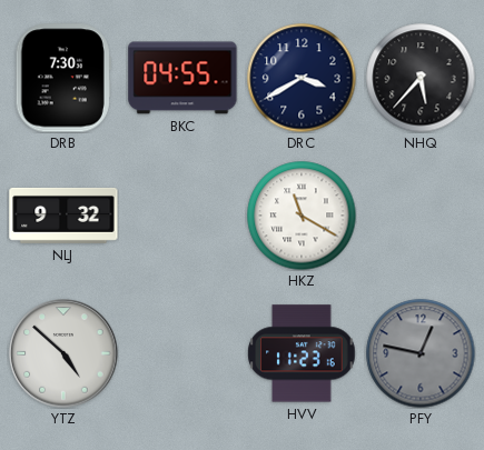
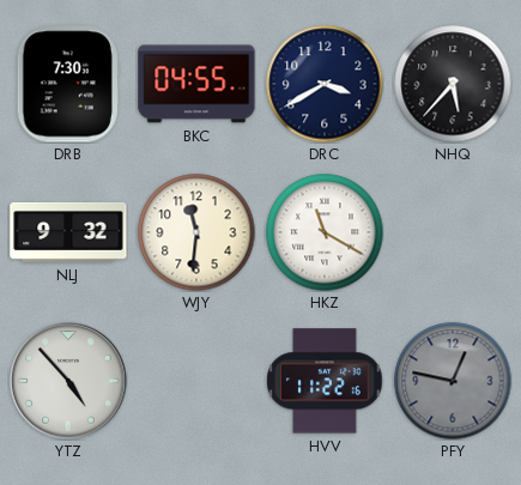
WJY: none -> 11:31 (196, 232)
YTZ: 4:52 -> 4:53 (68, 381)
HVV: 11:23 -> 11:22 (325, 381)
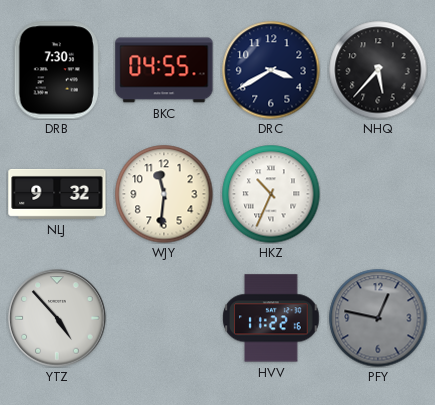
HKZ: 11:20 -> 10:34 (271, 194)
